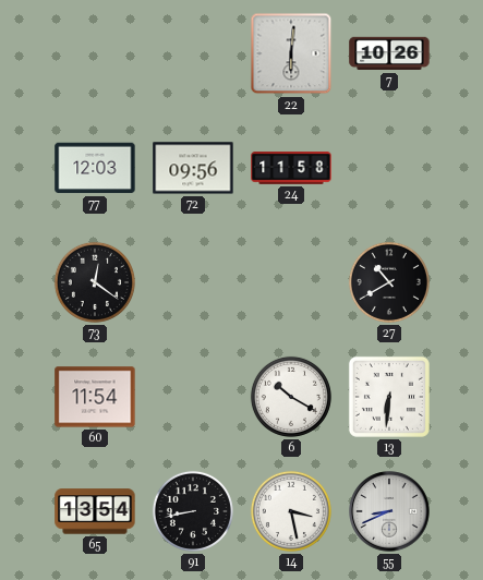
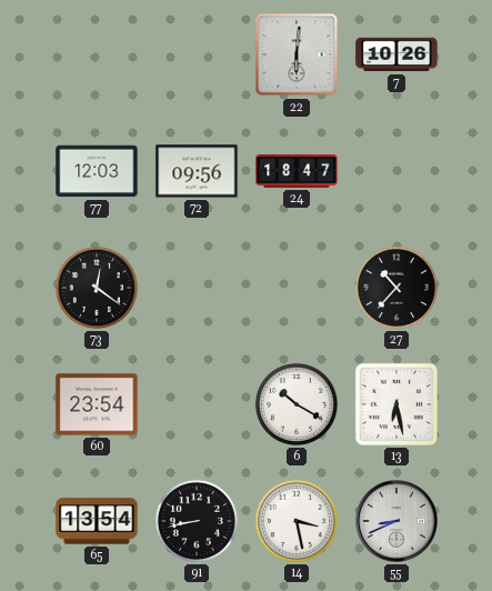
24: 11:58 -> 18:47 (297, 171)
27: 10:40 -> 10:37 (396, 288)
60: 11:54 -> 23:54 (97, 404)
13: 6:31 -> 6:28 (396, 404)
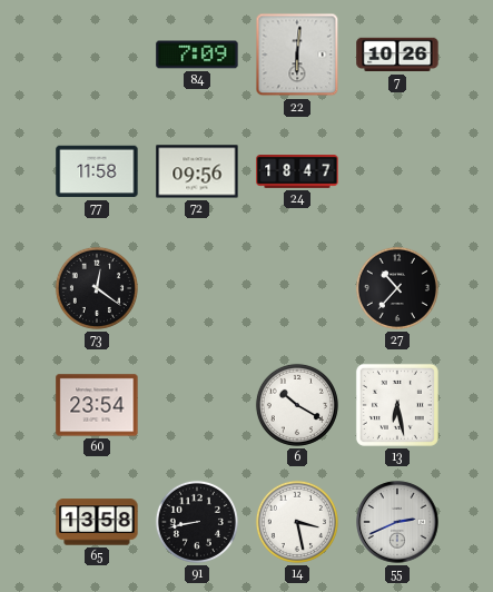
84: none -> 7:09 (197, 55)
77: 12:03 -> 11:58 (97, 171)
65: 13:54 -> 13:58 (97, 522)
55: 8:41 -> 2:41 (397, 522)
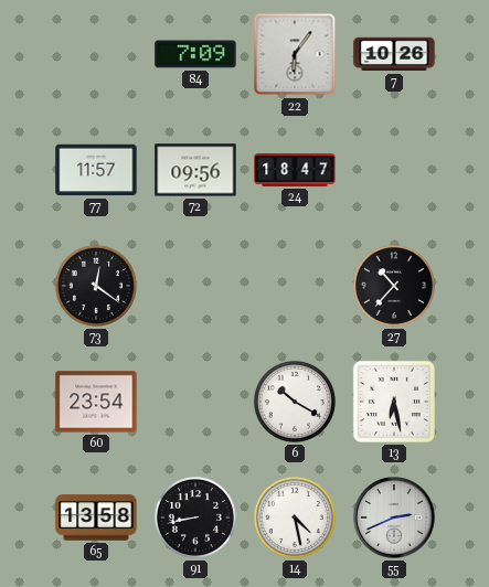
22: 6:01 -> 6:06 (295, 54)
77: 11:58 -> 11:57 (96, 170)
14: 3:28 -> 4:28 (295, 517)
